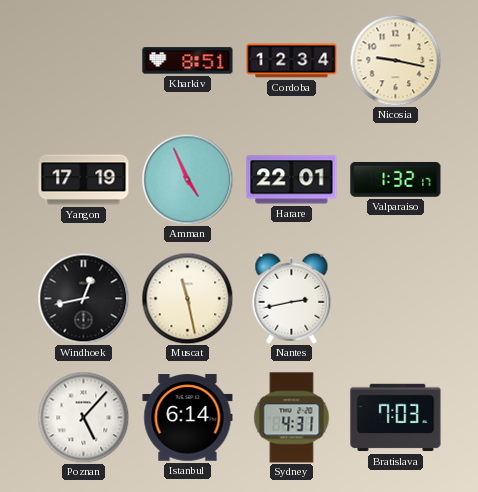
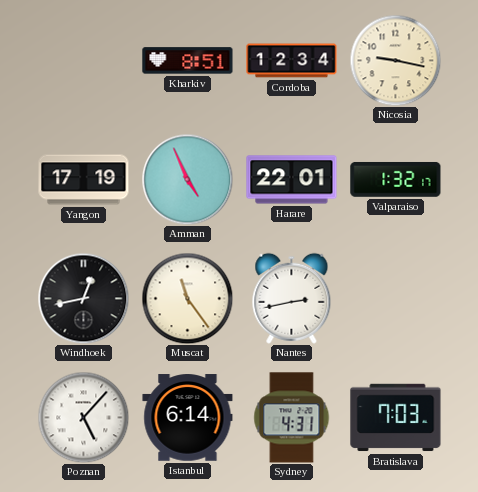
Muscat: 11:28 -> 11:24 (187, 298)
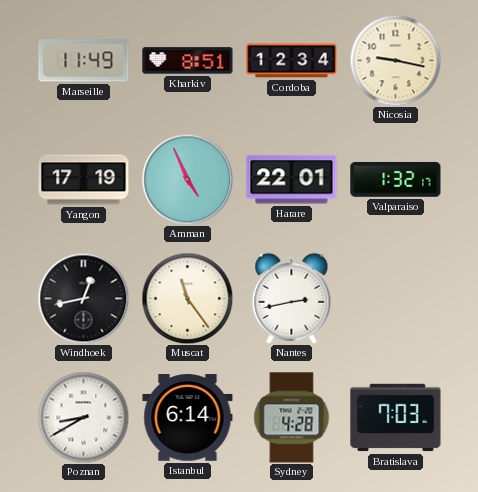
Marseille: none -> 11:49 (84, 61)
Poznan: 5:07 -> 8:40 (83, 417)
Sydney: 4:31 -> 4:28 (292, 418)
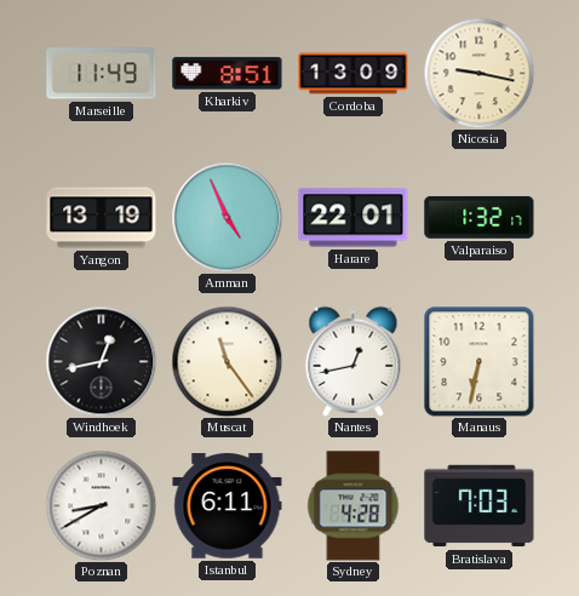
Cordoba: 12:34 -> 13:09 (354, 74)
Yangon: 17:19 -> 13:19 (102, 218)
Nantes: 2:43 -> 12:43 (354, 361)
Manaus: none -> 6:32 (480, 362)
Istanbul: 6:14 -> 6:11 (228, 506)
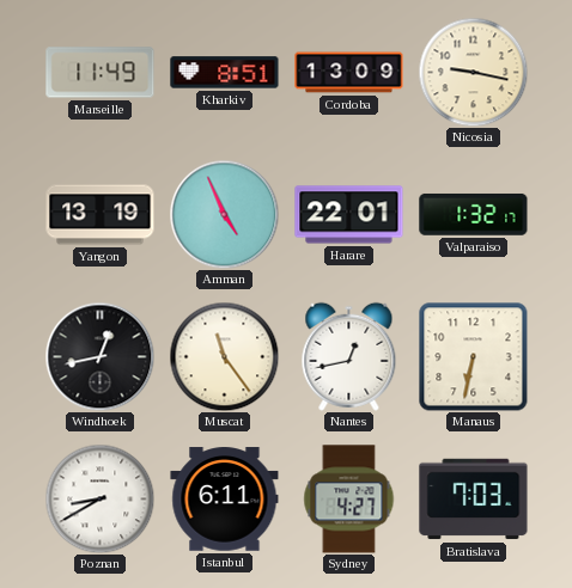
Sydney: 4:28 -> 4:27 (349, 500)
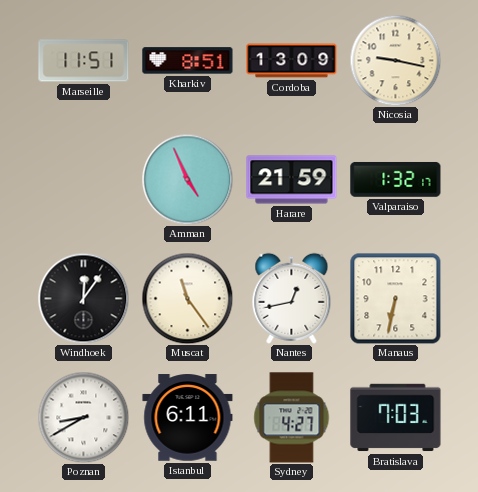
Marseille: 11:49 -> 11:51 (84, 61)
Yangon: 13:19 -> none (101, 215)
Harare: 22:01 -> 21:59 (292, 180)
Windhoek: 12:43 -> 12:06 (83, 298)
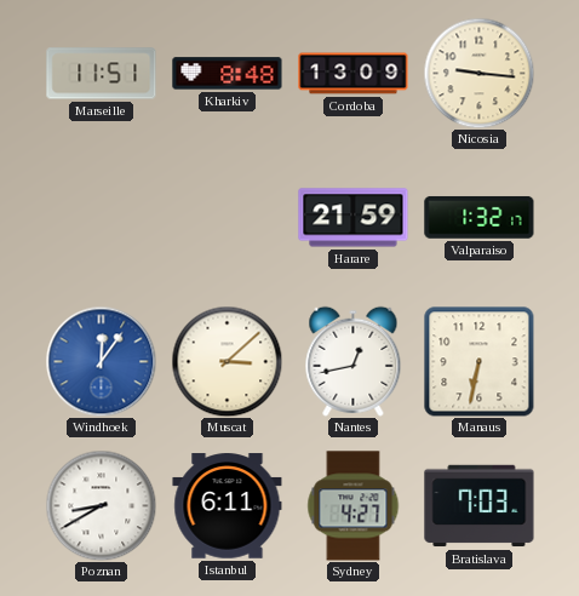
Kharkiv: 8:51 -> 8:48 (228, 74)
Nicosia: 9:17 -> 9:16 (478, 73)
Amman: 4:56 -> none (187, 179)
Windhoek dial: black -> blue (101, 361)
Muscat: 11:24 -> 3:08 (227, 361)
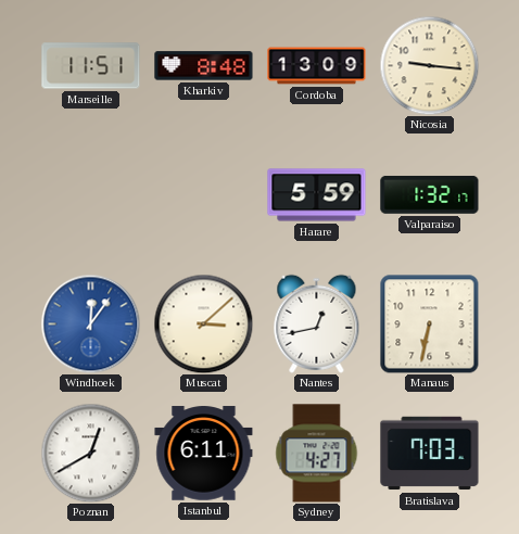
Harare: 21:59 -> 5:59 (317, 195)
Poznan: 8:40 -> 12:40 (90, 453)
